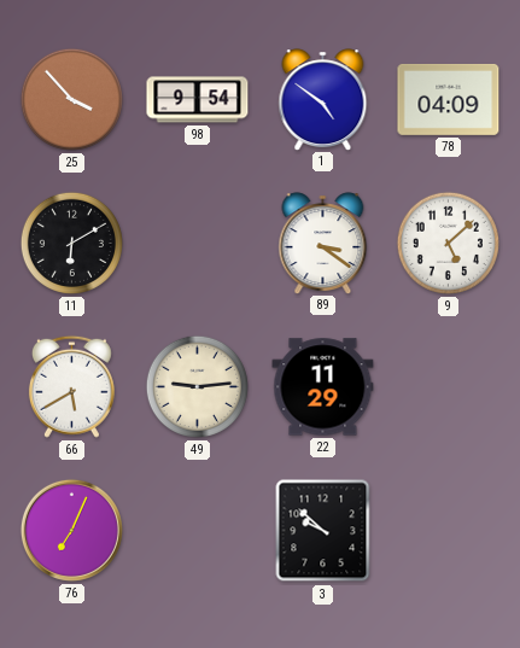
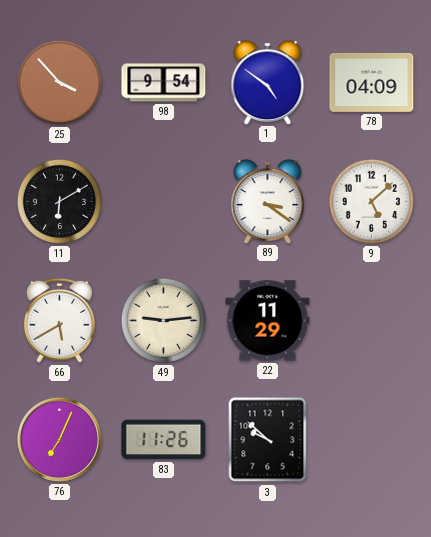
83: none -> 11:26 (164, 440)
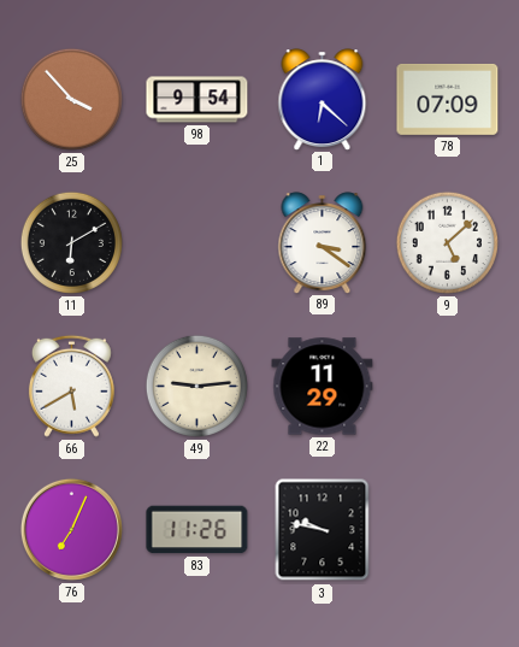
1: 4:51 -> 6:22 (323, 99)
78: 04:09 -> 07:09 (448, 99)
3: 9:52 -> 9:47 (323, 530)
